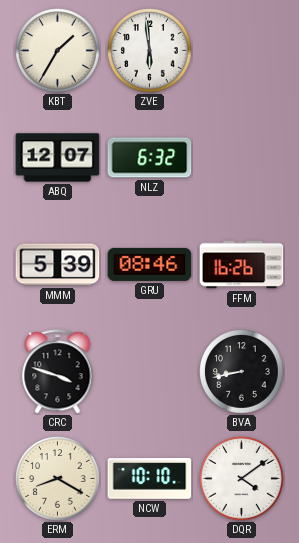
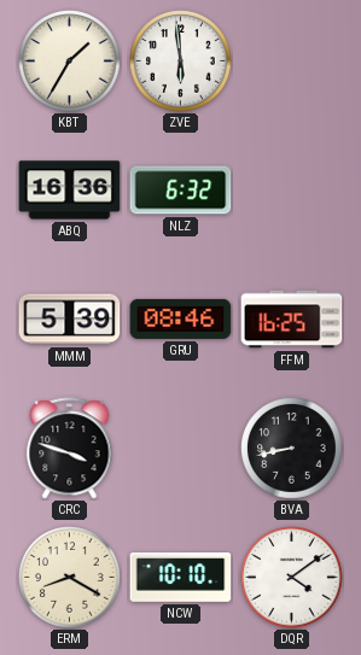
ABQ: 12:07 -> 16:36 (70, 191)
FFM: 16:26 -> 16:25 (292, 320)
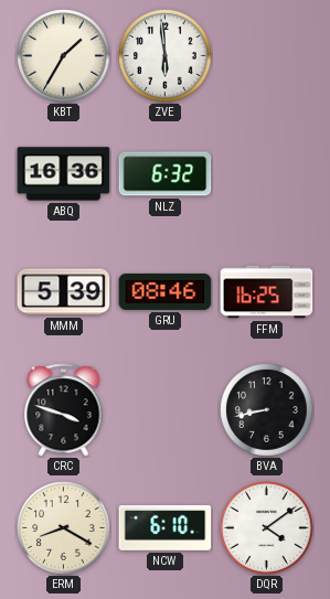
NCW: 10:10 -> 6:10 (166, 528)
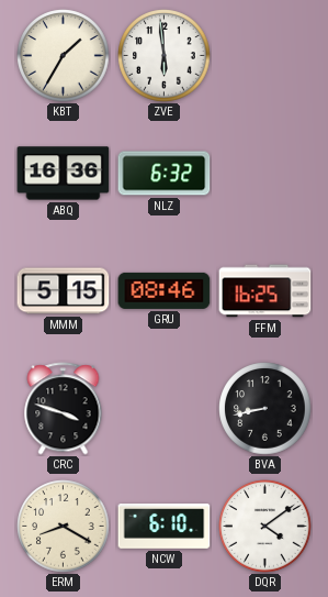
MMM: 5:39 -> 5:15 (64, 291)
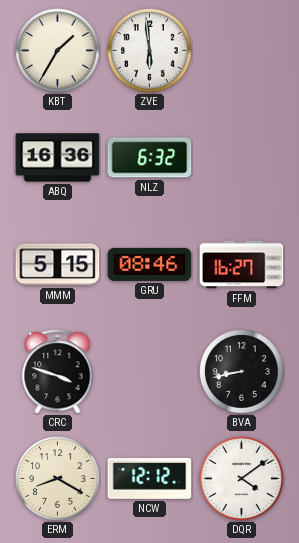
FFM: 16:25 -> 16:27 (242, 265)
NCW: 6:10 -> 12:12 (150, 479)
